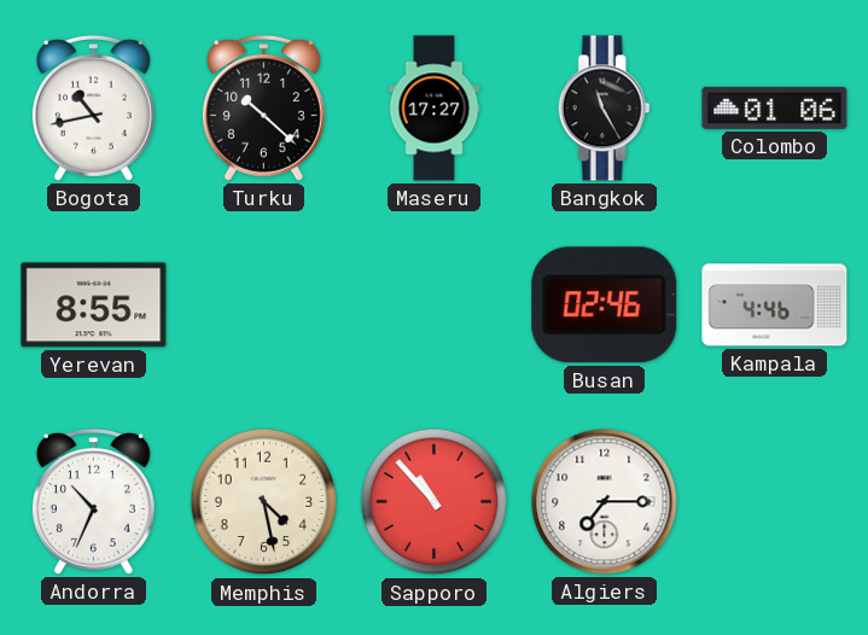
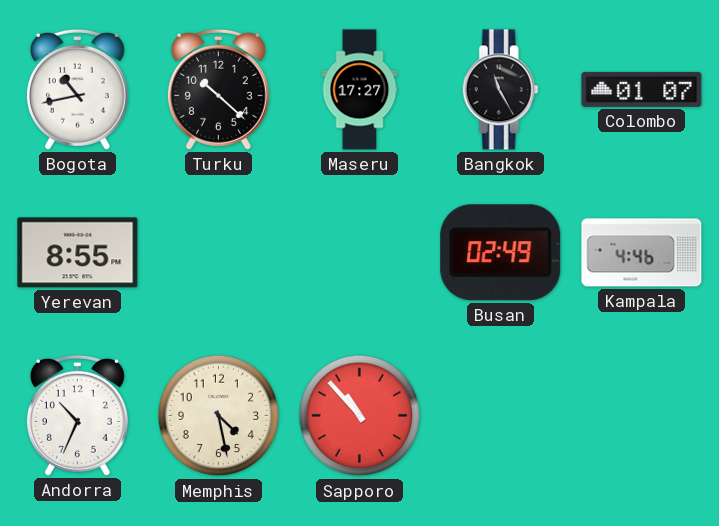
Colombo: 01:06 -> 01:07 (642, 89)
Busan: 02:46 -> 02:49 (501, 253)
Algiers: 7:15 -> none (605, 502)
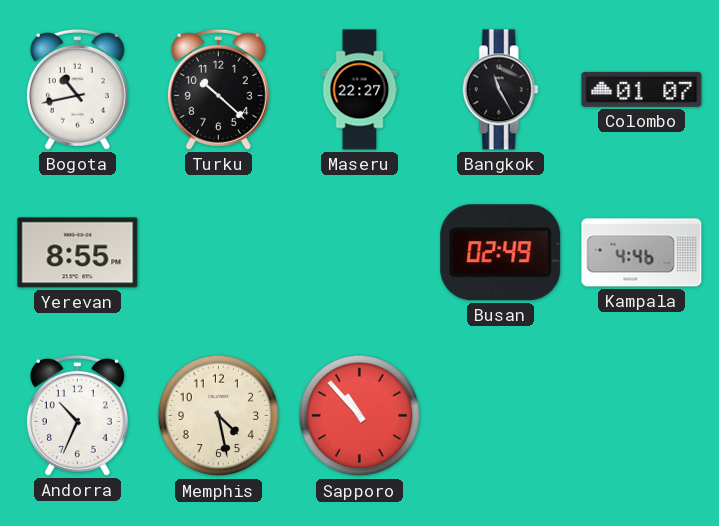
Maseru: 17:27 -> 22:27 (360, 90)
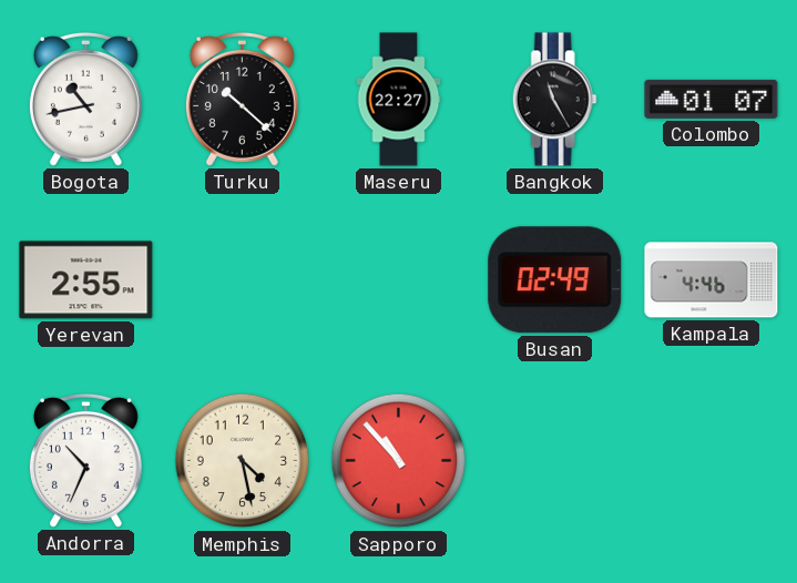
Yerevan: 8:55 -> 2:55 (86, 280)
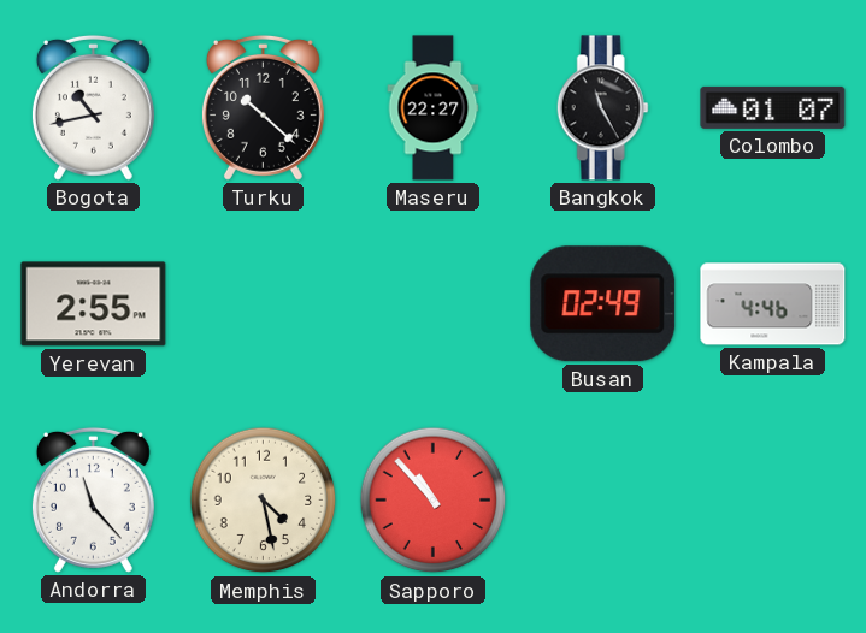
Andorra: 10:34 -> 11:23 (93, 499)
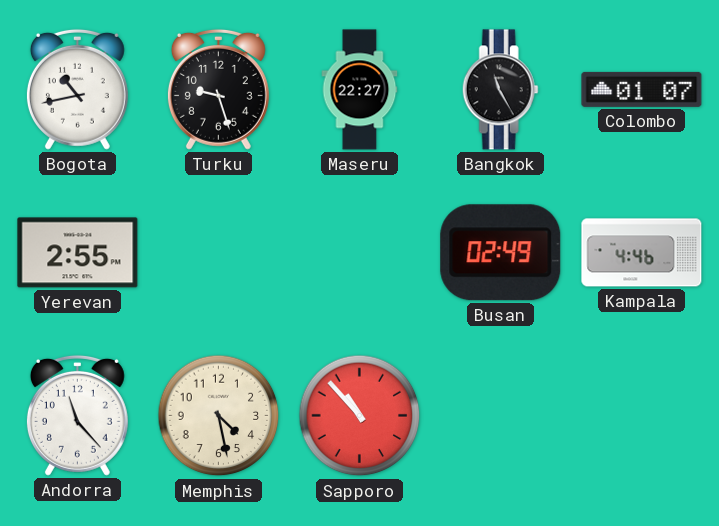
Turku: 10:22 -> 9:27 (218, 89)
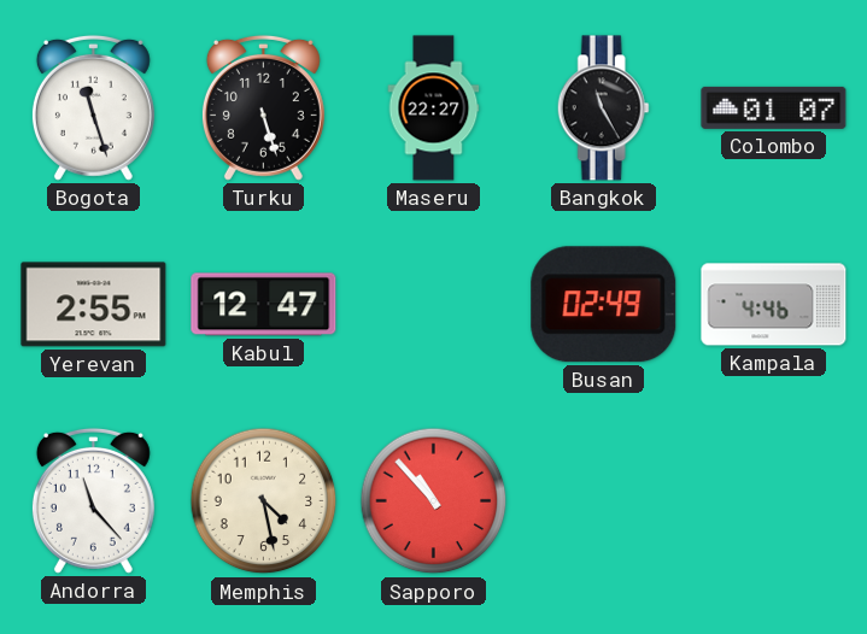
Bogota: 10:43 -> 11:27 (93, 107)
Turku: 9:27 -> 5:27 (263, 107)
Kabul: none -> 12:47 (264, 305)
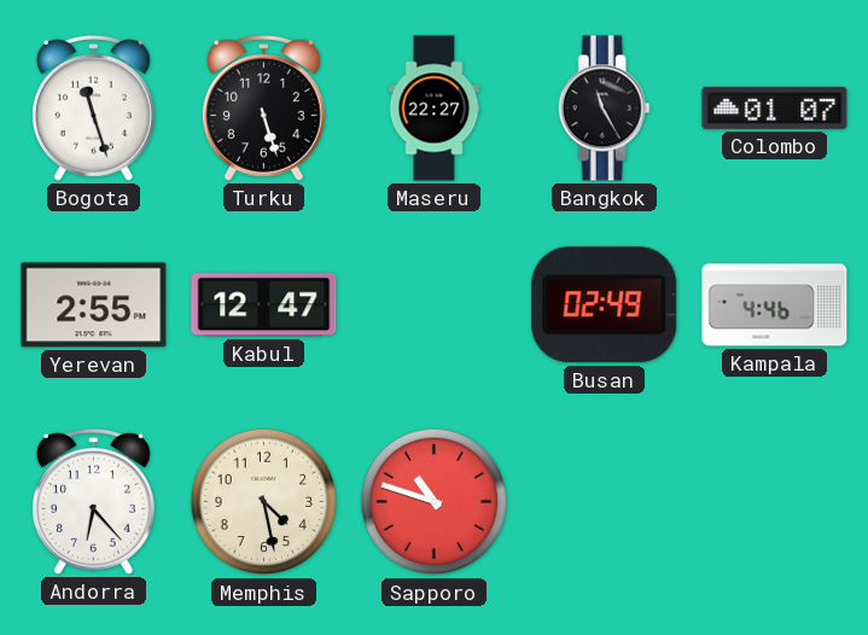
Andorra: 11:23 -> 6:23 (93, 501)
Sapporo: 10:53 -> 10:48 (435, 502)
